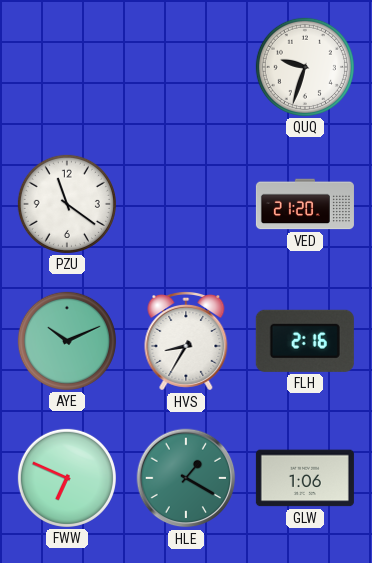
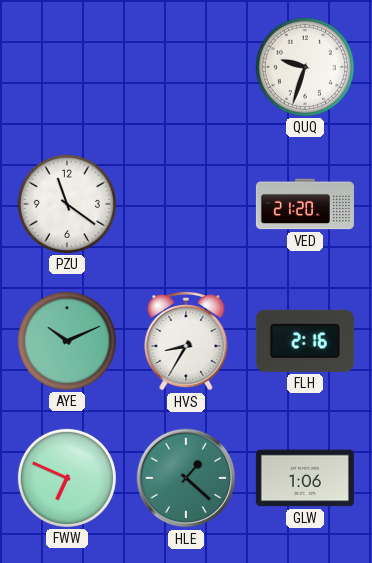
HLE: 1:20 -> 1:22 (186, 478)
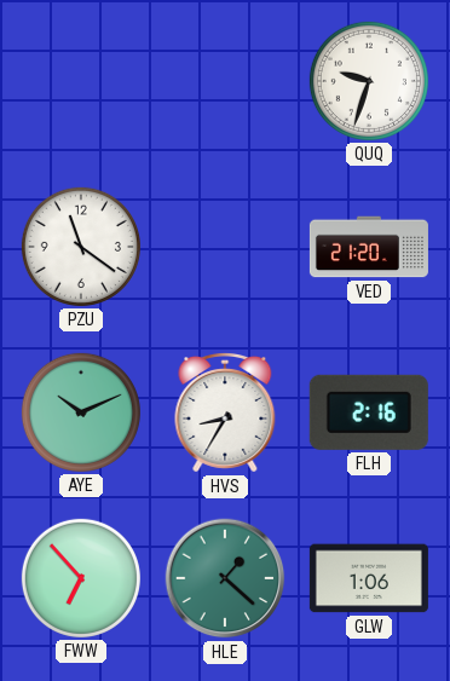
FWW: 6:49 -> 6:53 (81, 578)
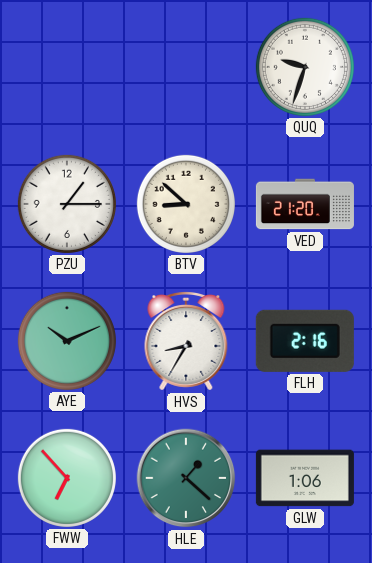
PZU: 11:21 -> 1:15 (67, 204)
BTV: none -> 8:52 (186, 204)
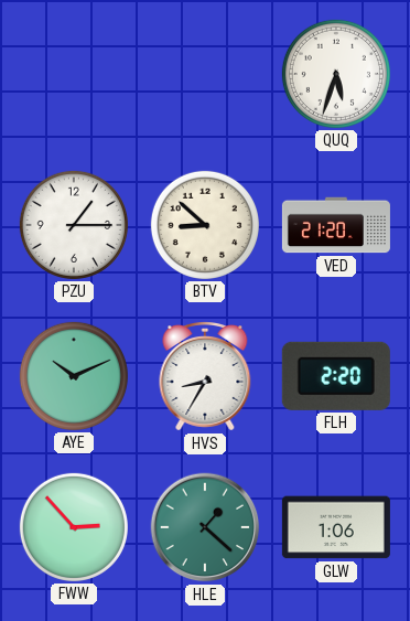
QUQ: 9:33 -> 5:33 (336, 74)
FLH: 2:16 -> 2:20 (336, 376)
FWW: 6:53 -> 2:53 (74, 527)
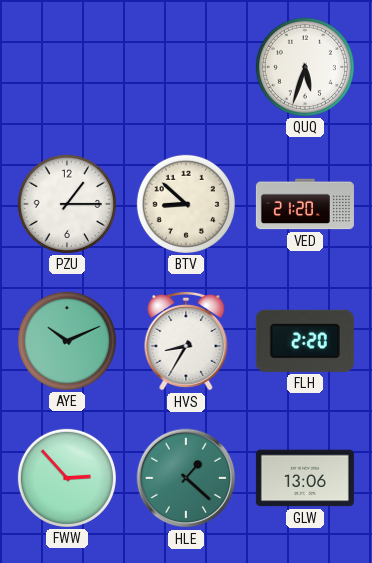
GLW: 1:06 -> 13:06 (305, 478)
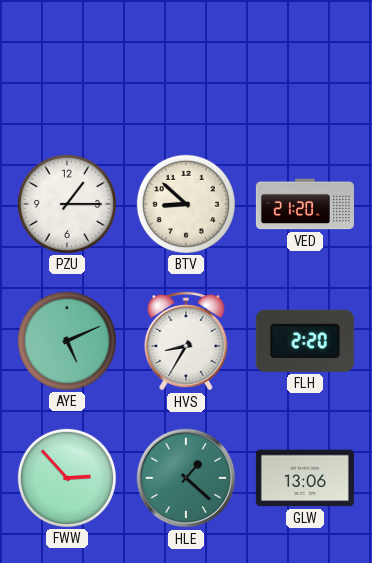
QUQ: 5:33 -> none (305, 67)
AYE: 10:11 -> 5:11 (67, 341)
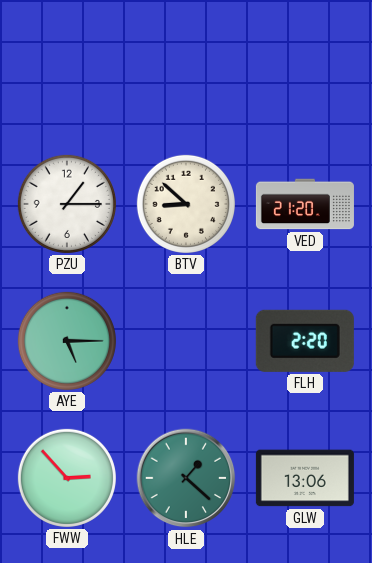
AYE: 5:11 -> 5:15 (67, 341)
HVS: 8:35 -> none (186, 342)
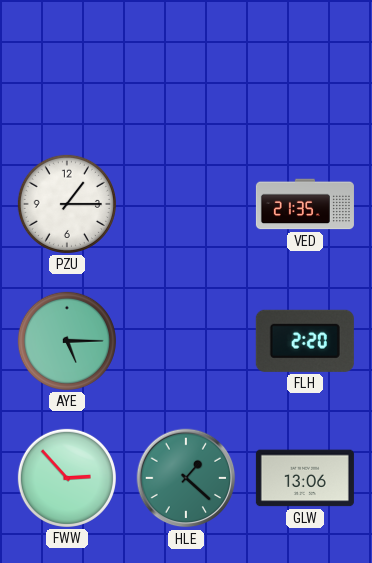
BTV: 8:52 -> none (186, 204)
VED: 21:20 -> 21:35 (305, 204)
